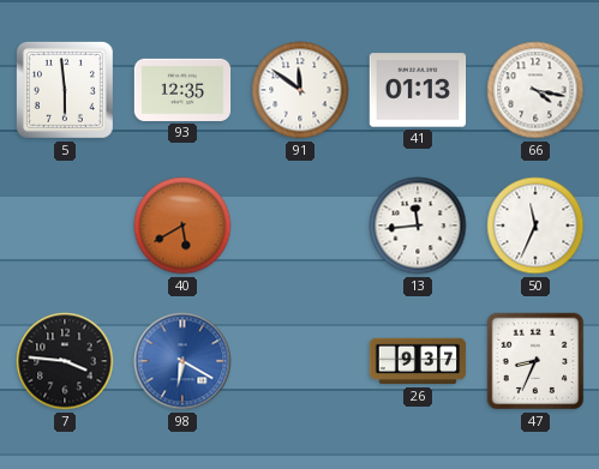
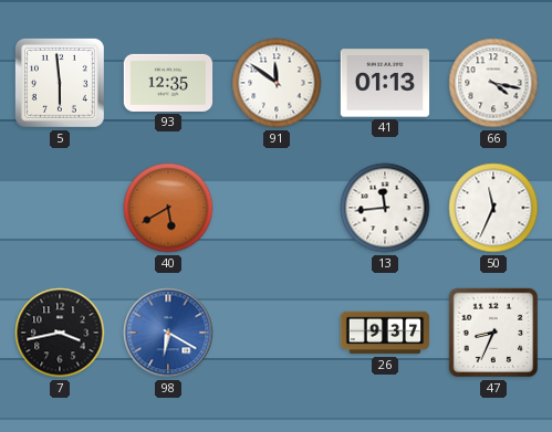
7: 3:46 -> 3:43 (60, 333)
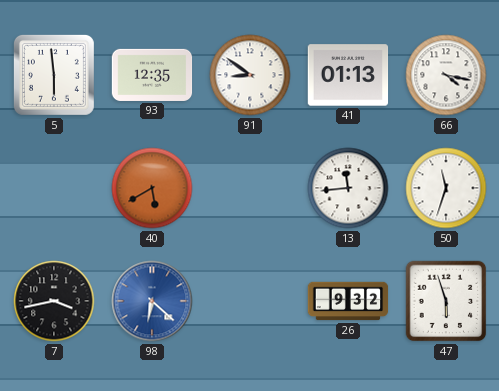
91: 11:51 -> 8:51 (250, 75)
50: 11:34 -> 11:33 (446, 188)
98: 6:20 -> 6:22 (152, 301)
26: 9:37 -> 9:32 (348, 301)
47: 8:34 -> 5:57 (446, 301)
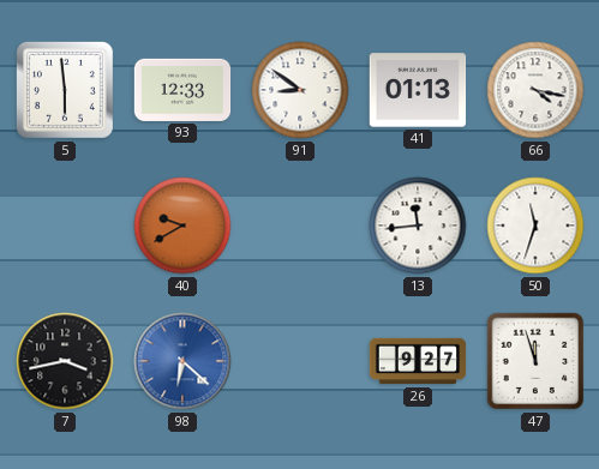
93: 12:35 -> 12:33 (182, 90)
40: 5:40 -> 9:40 (182, 226)
26: 9:32 -> 9:27 (418, 361)
47: 5:57 -> 11:57 (535, 361)
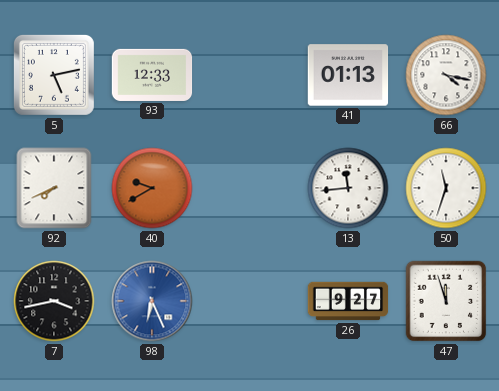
5: 5:59 -> 5:13 (54, 75)
91: 8:51 -> none (300, 90)
92: none -> 7:41 (54, 188)
98: 6:22 -> 6:26 (152, 301)
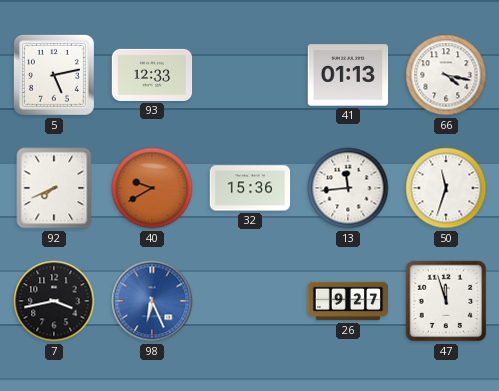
32: none -> 15:36 (250, 188)
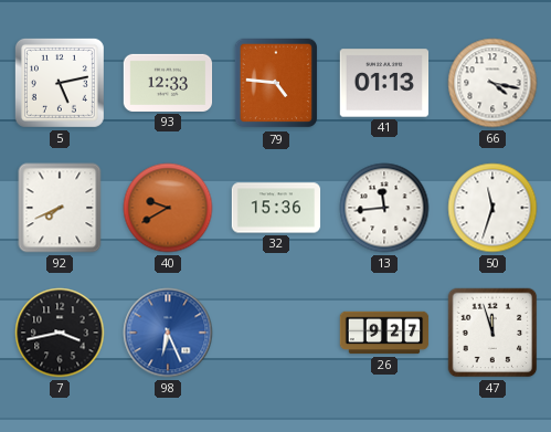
79: none -> 4:46 (275, 83)
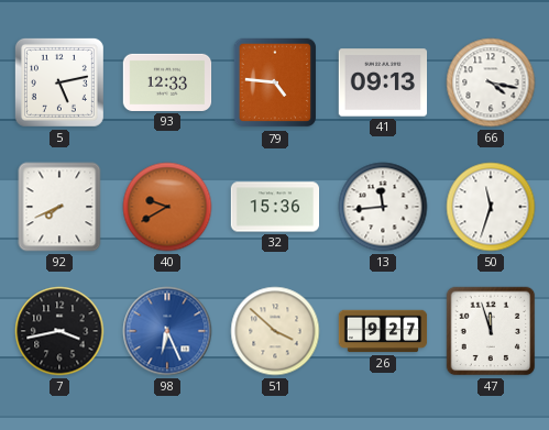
41: 01:13 -> 09:13 (383, 82)
51: none -> 3:52 (275, 331)
